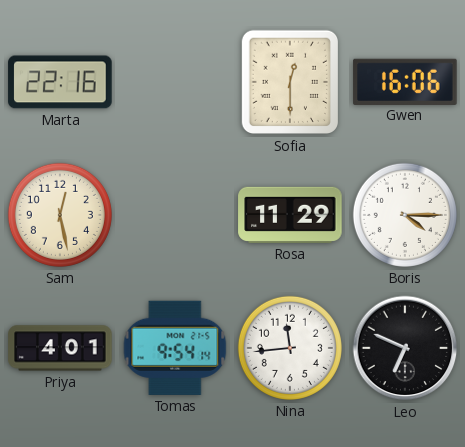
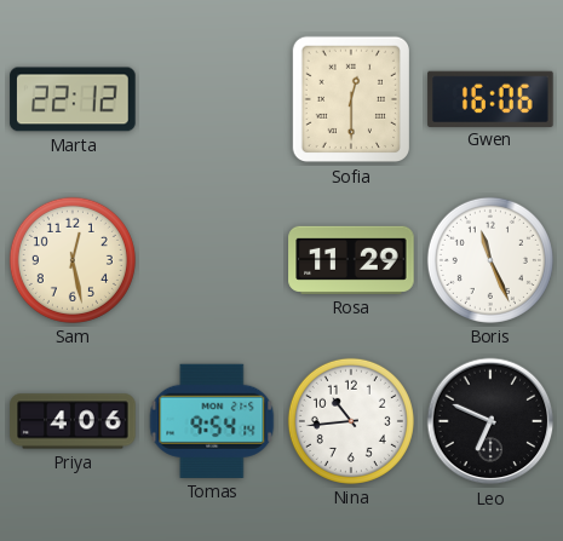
Marta: 22:16 -> 22:12 (73, 99)
Boris: 4:15 -> 11:26 (490, 260)
Priya: 4:01 -> 4:06 (73, 421)
Nina: 11:44 -> 10:44 (351, 421)
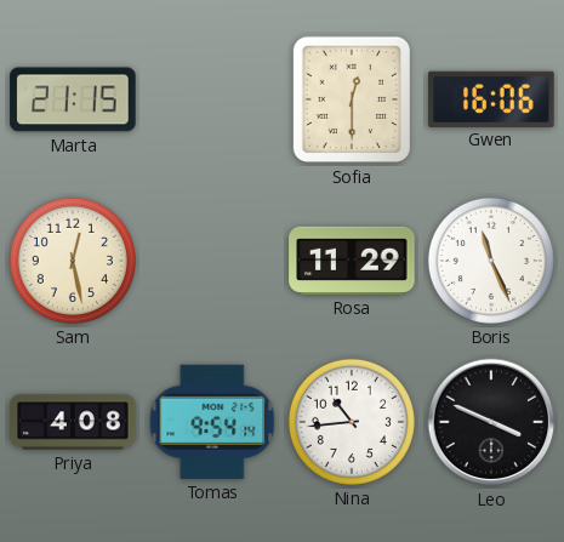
Marta: 22:12 -> 21:15 (73, 99)
Priya: 4:06 -> 4:08 (73, 422)
Leo: 6:49 -> 3:49 (491, 422)
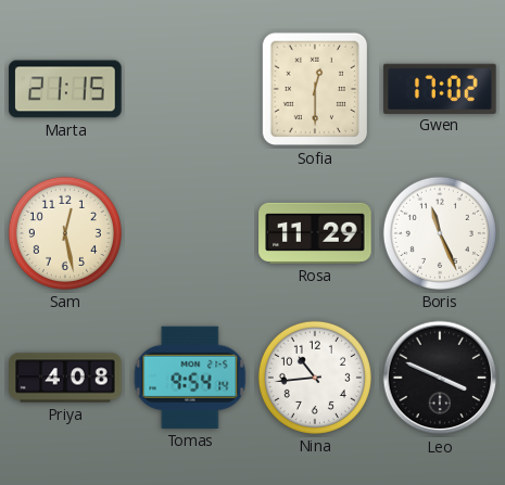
Gwen: 16:06 -> 17:02 (440, 88)
